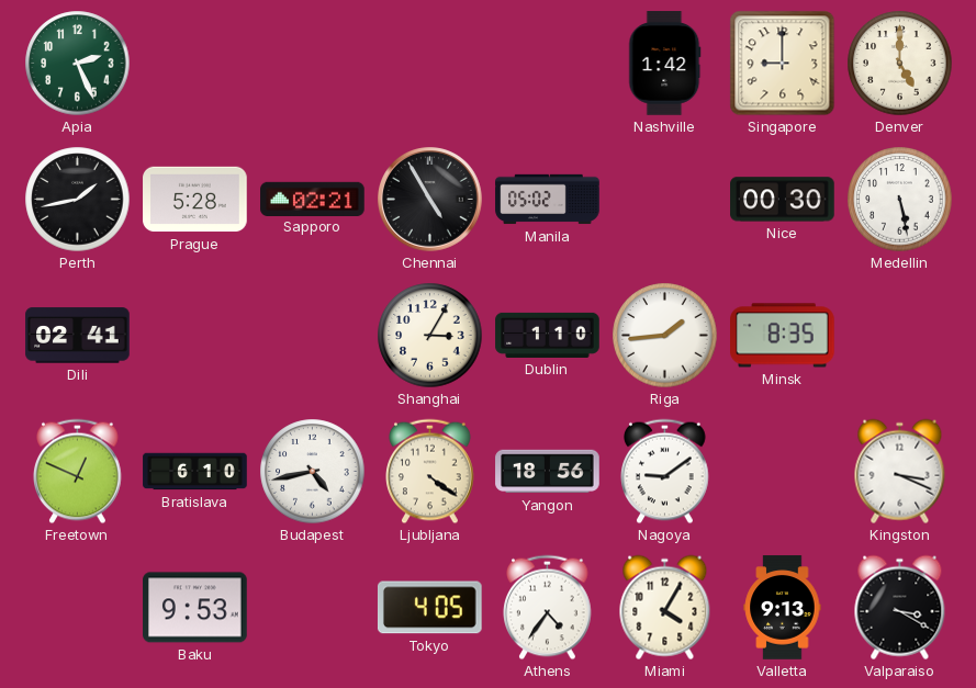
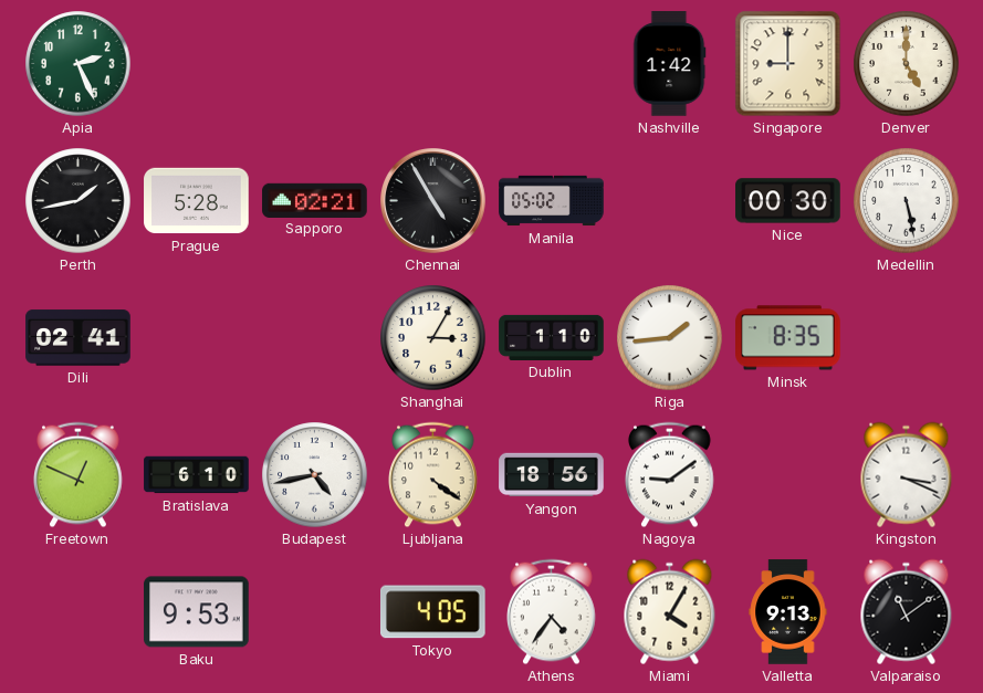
Valparaiso: 3:20 -> 11:09 (907, 612)
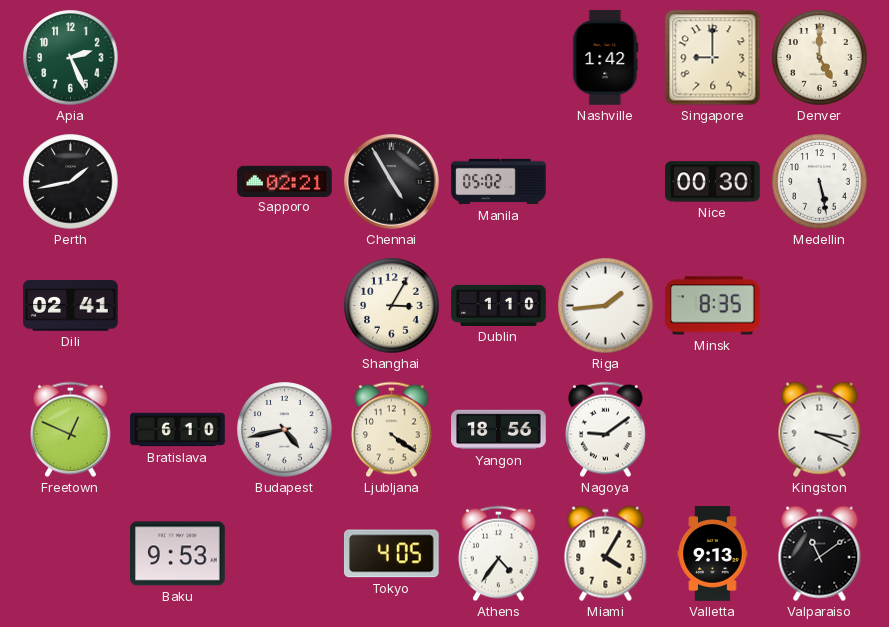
Prague: 5:28 -> none (197, 201)
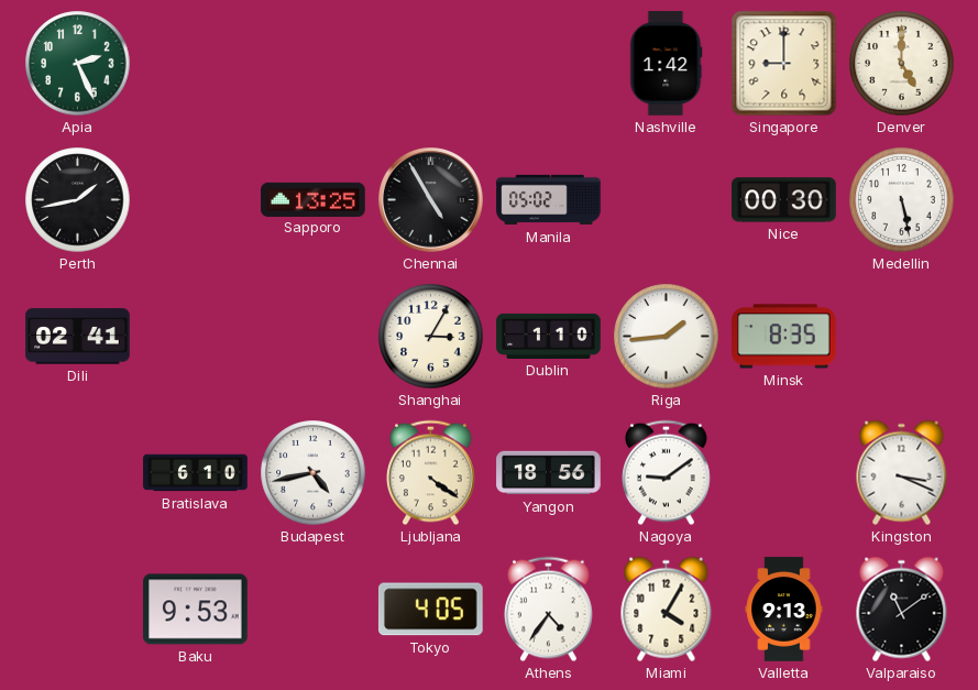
Sapporo: 02:21 -> 13:25 (314, 199)
Freetown: 12:49 -> none (71, 430)
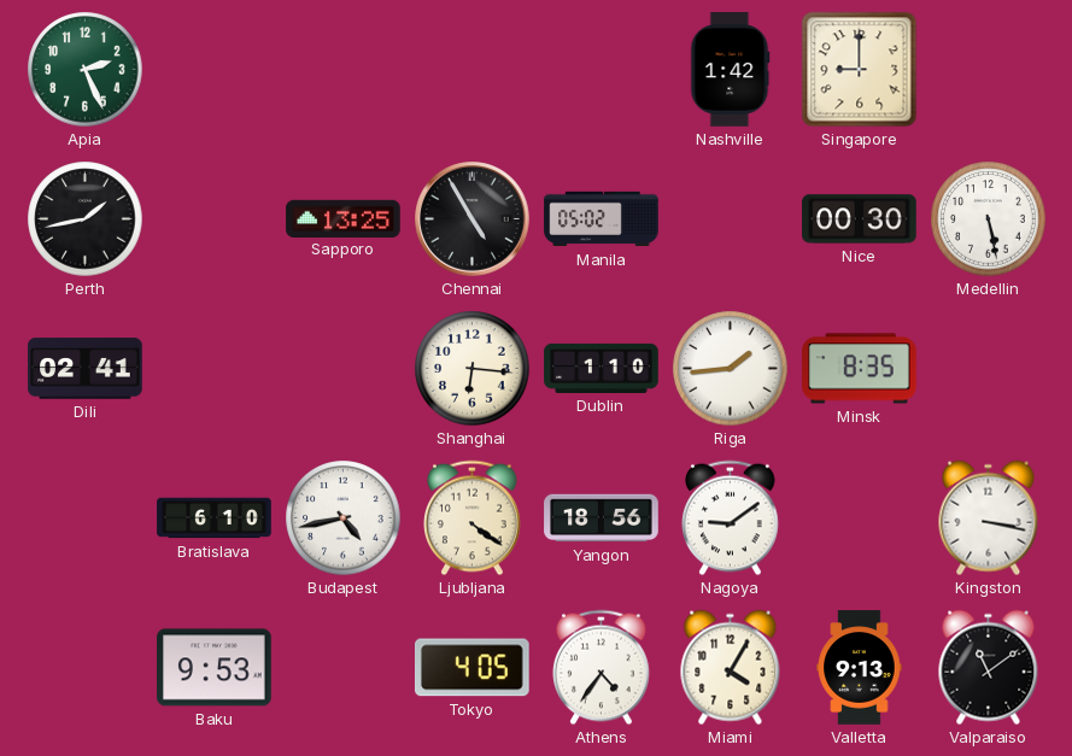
Denver: 5:00 -> none (902, 64)
Shanghai: 3:05 -> 6:16 (473, 369)
Kingston: 3:19 -> 3:17 (989, 518)
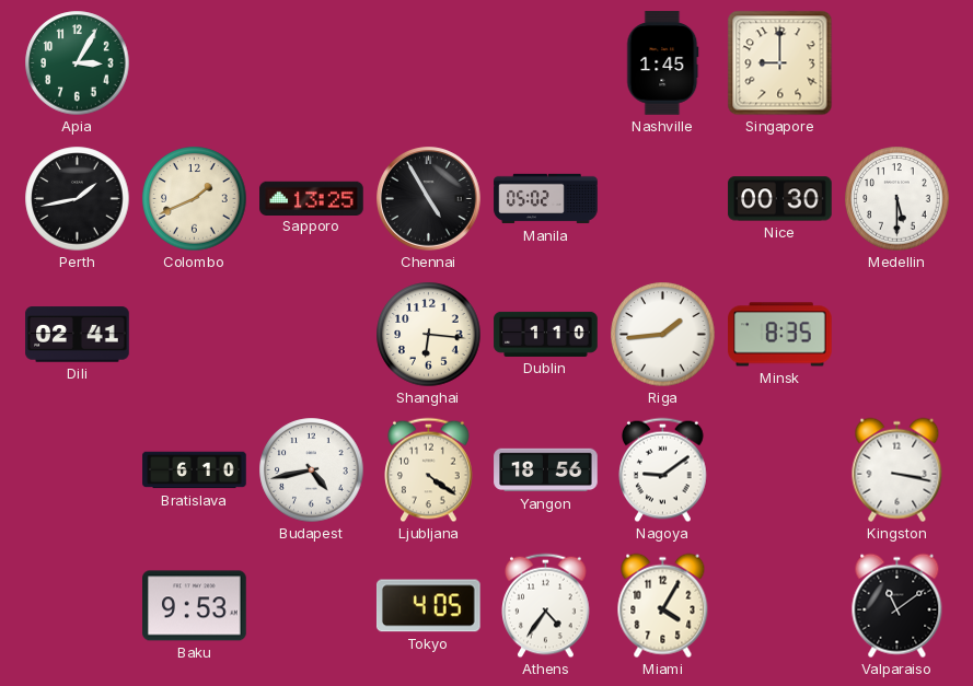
Apia: 2:26 -> 3:05 (78, 63)
Nashville: 1:42 -> 1:45 (663, 63)
Colombo: none -> 1:41 (195, 199)
Medellin: 5:28 -> 5:30 (897, 199)
Valletta: 9:13 -> none (860, 668)
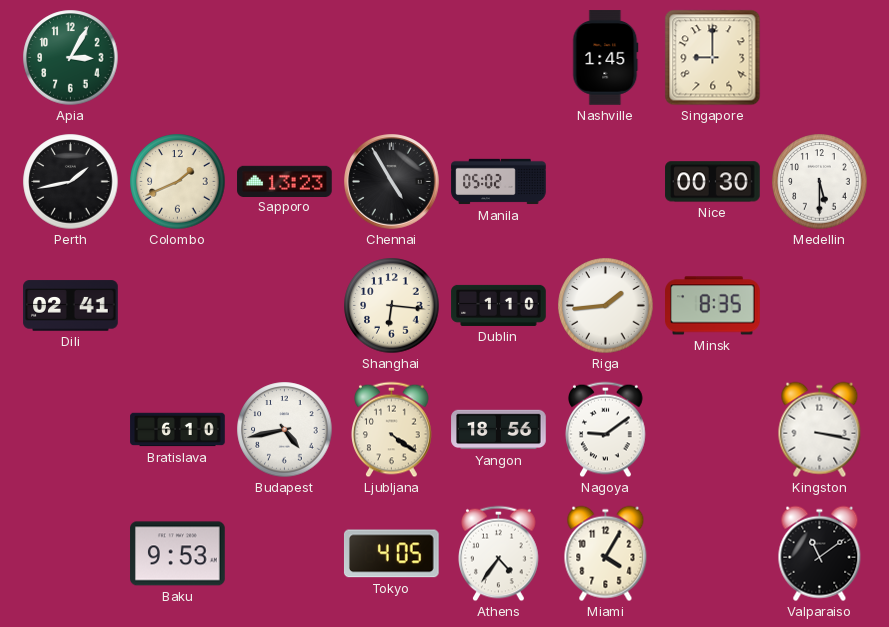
Sapporo: 13:25 -> 13:23 (285, 181)
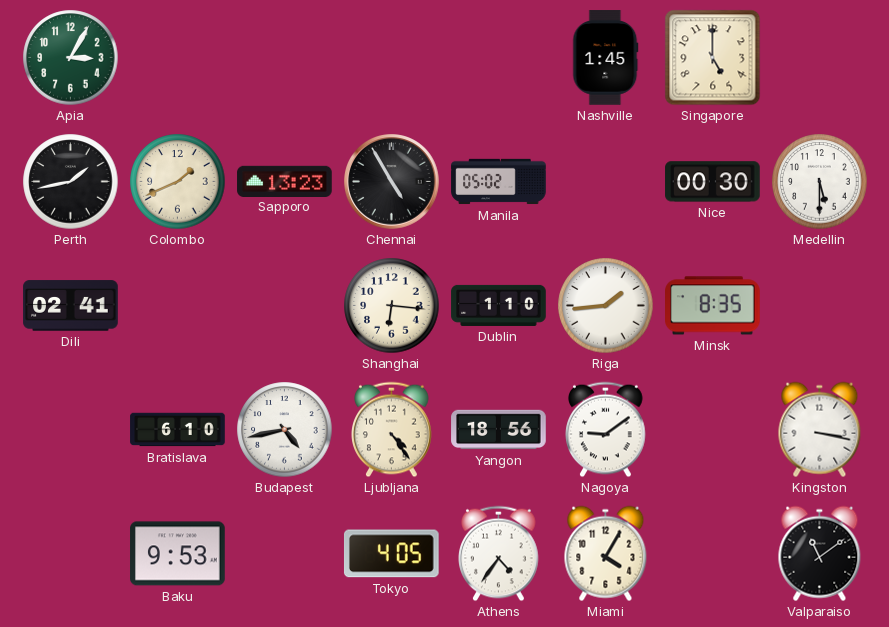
Singapore: 9:00 -> 5:00 (713, 58)
Ljubljana: 4:21 -> 4:24 (392, 430)
